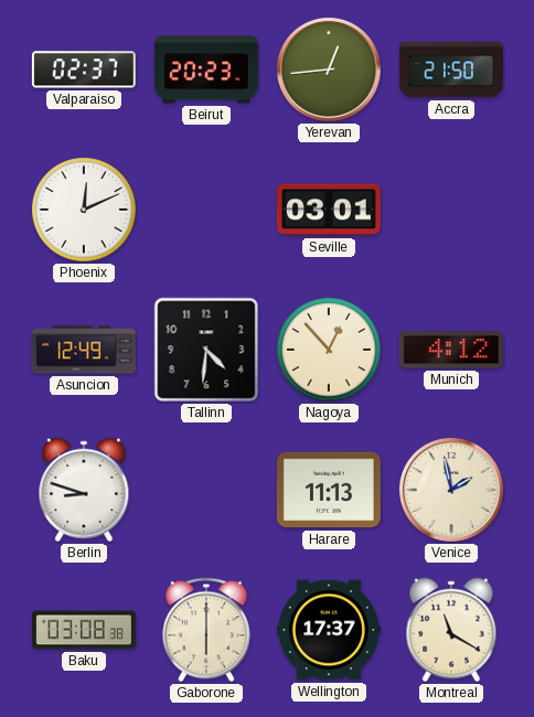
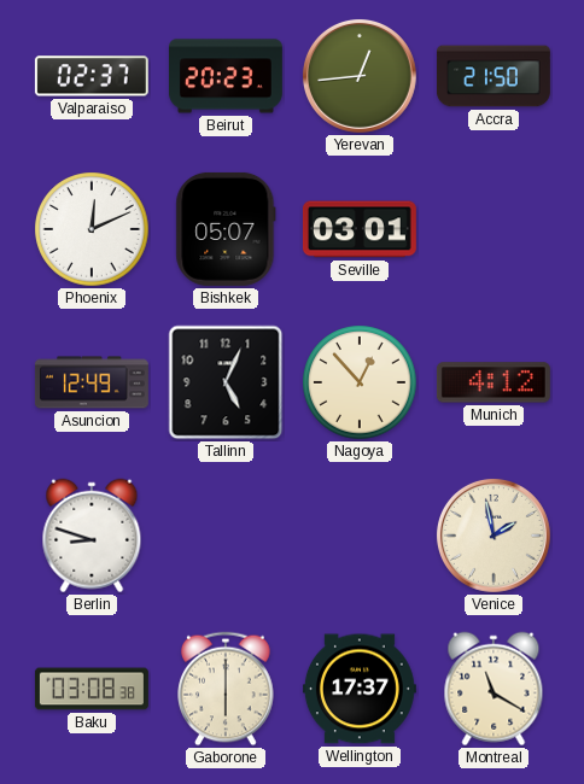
Bishkek: none -> 05:07 (226, 229)
Tallinn: 4:31 -> 5:04 (226, 382)
Harare: 11:13 -> none (329, 490)
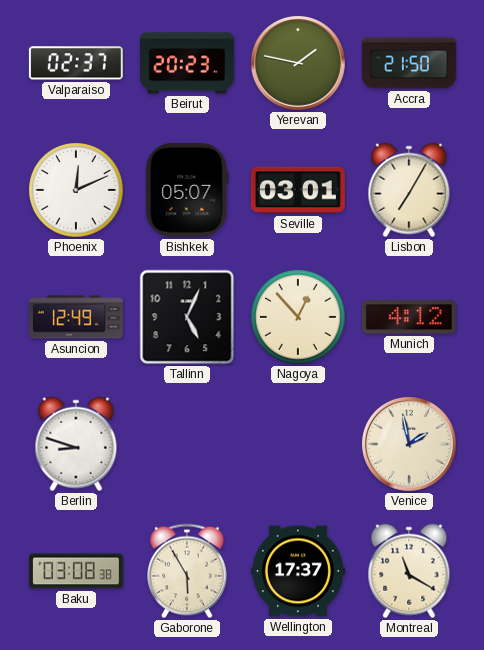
Yerevan: 12:44 -> 1:47 (298, 63)
Lisbon: none -> 7:05 (409, 190)
Gaborone: 6:00 -> 5:55 (187, 571)
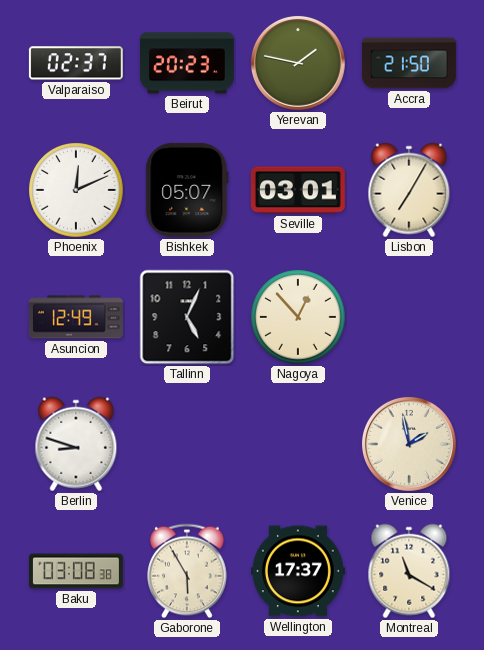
Munich: 4:12 -> none (409, 317)
